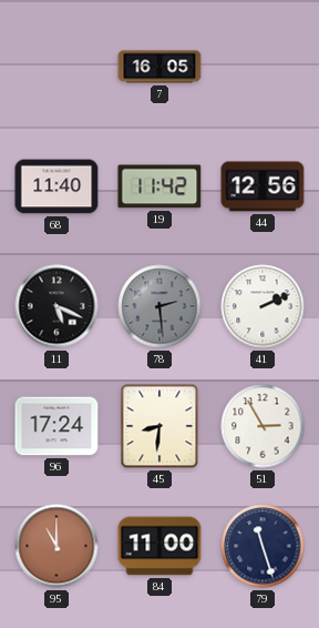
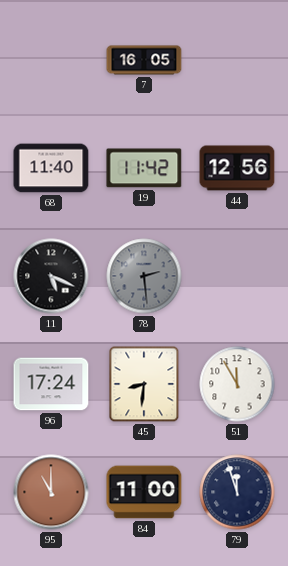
41: 2:11 -> none (263, 306)
51: 2:55 -> 11:55 (237, 384)
79: 11:27 -> 11:57 (237, 492)
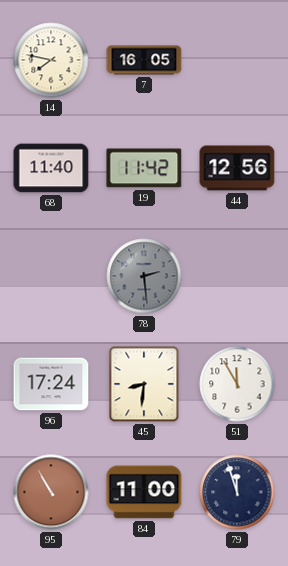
14: none -> 7:47 (51, 60)
11: 5:19 -> none (51, 276)
95: 11:00 -> 10:55 (51, 492)
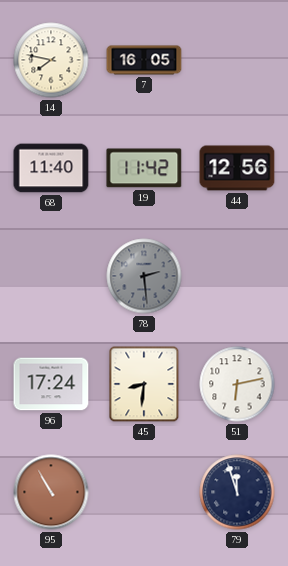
51: 11:55 -> 6:13 (237, 384)
84: 11:00 -> none (144, 492)
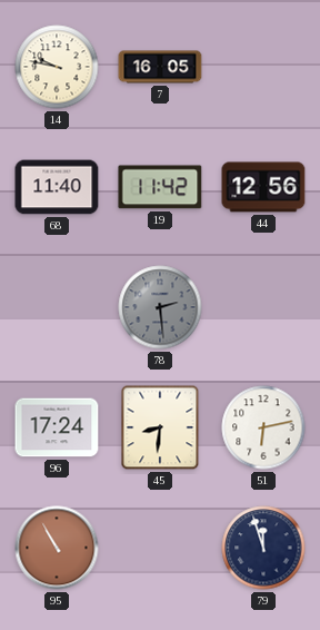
14: 7:47 -> 9:47 (57, 67)
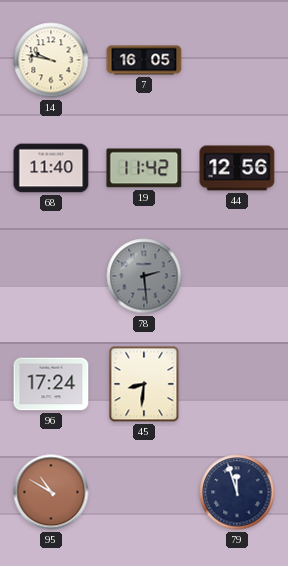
51: 6:13 -> none (263, 427)
95: 10:55 -> 10:50 (51, 492)
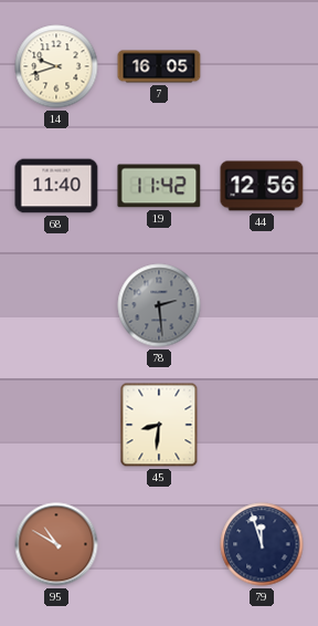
14: 9:47 -> 9:42 (56, 66)
96: 17:24 -> none (51, 384)
